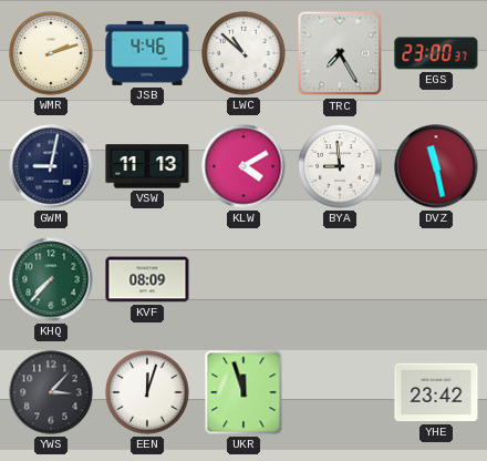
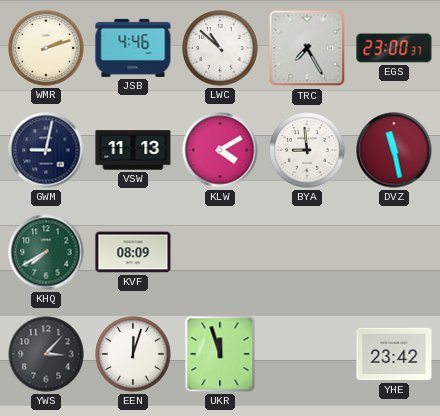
KHQ: 7:37 -> 7:40 (46, 252)
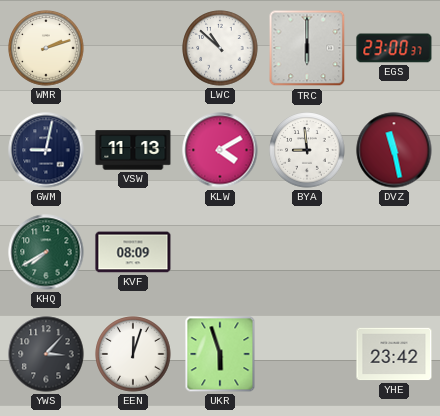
JSB: 4:46 -> none (133, 48)
TRC: 7:25 -> 6:00 (307, 48)
UKR: 11:57 -> 5:57 (220, 354)
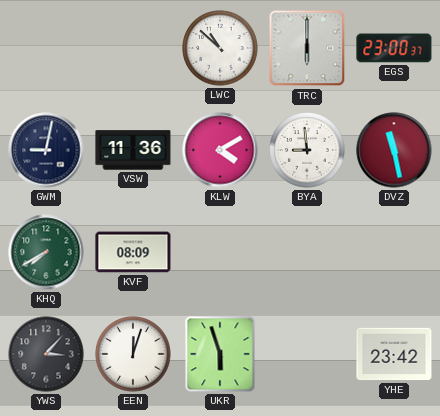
WMR: 2:12 -> none (46, 48)
VSW: 11:13 -> 11:36 (133, 150)
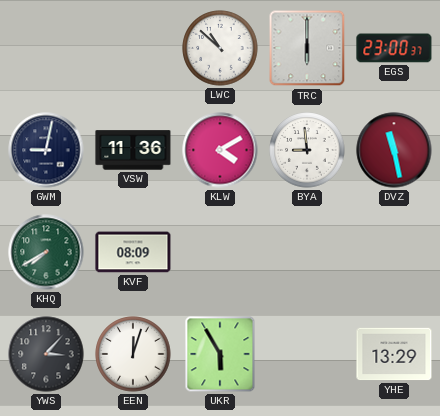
UKR: 5:57 -> 5:55 (220, 354)
YHE: 23:42 -> 13:29 (394, 354)
